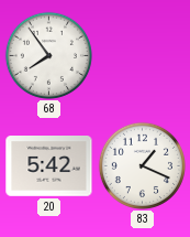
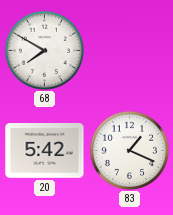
68: 7:54 -> 7:50 (44, 50)
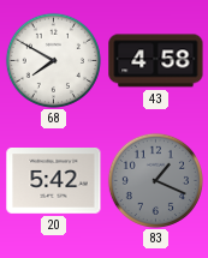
43: none -> 4:58 (156, 61)
83 dial: white -> grey (155, 180)
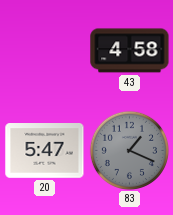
68: 7:50 -> none (53, 60)
20: 5:42 -> 5:47 (45, 151)
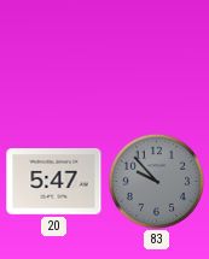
43: 4:58 -> none (130, 51)
83: 1:19 -> 9:53 (156, 181)
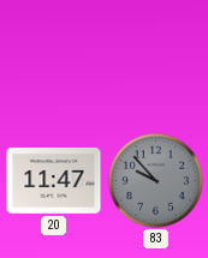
20: 5:47 -> 11:47 (54, 181)
